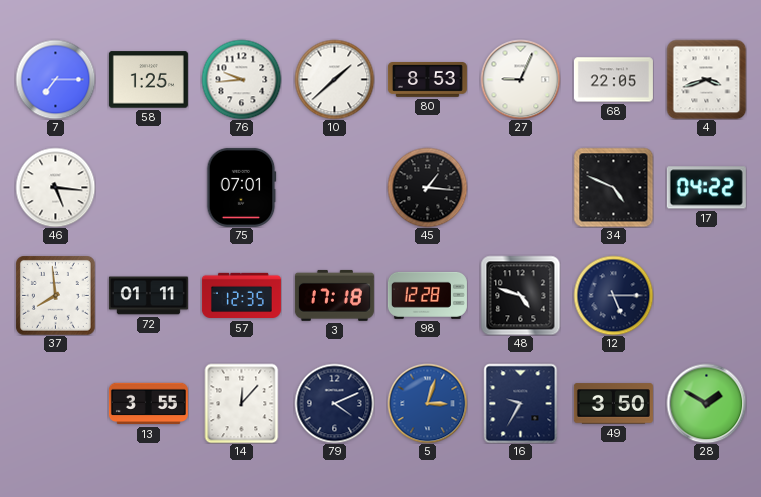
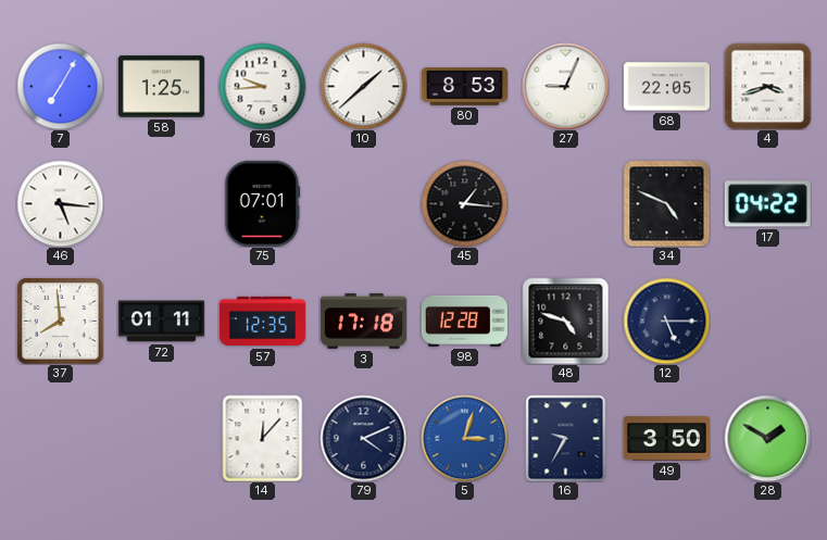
7: 7:15 -> 7:05 (60, 86)
13: 3:55 -> none (148, 404)
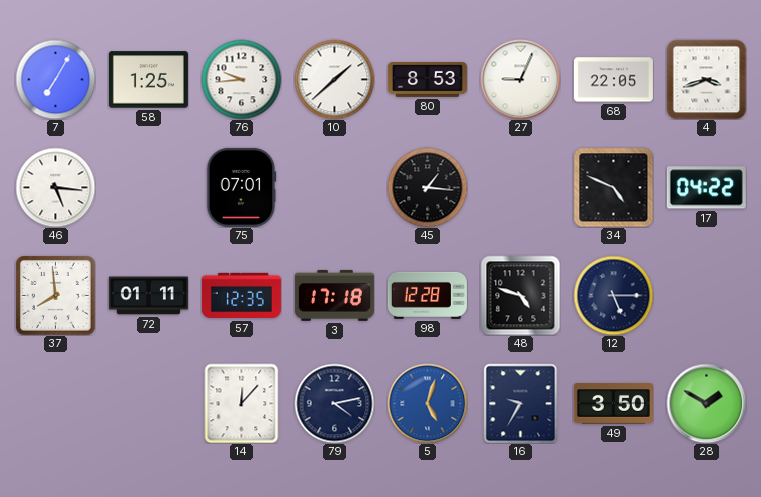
79: 4:11 -> 4:13 (334, 403)
5: 3:03 -> 5:03 (427, 403)
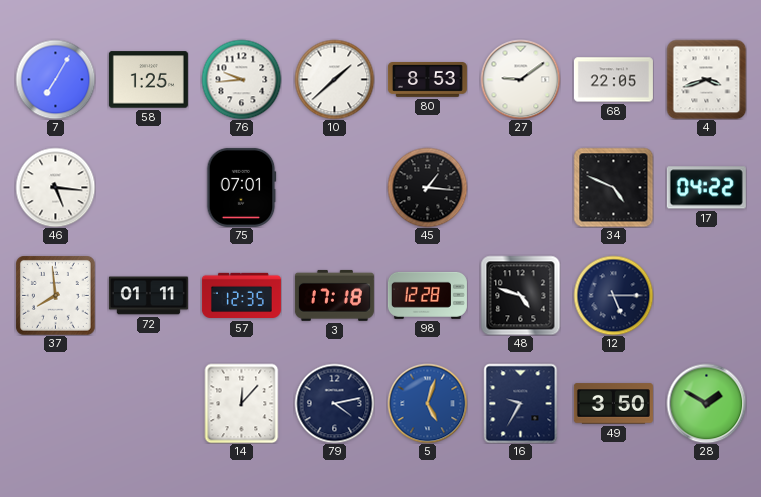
27: 9:04 -> 9:09 (520, 79)
